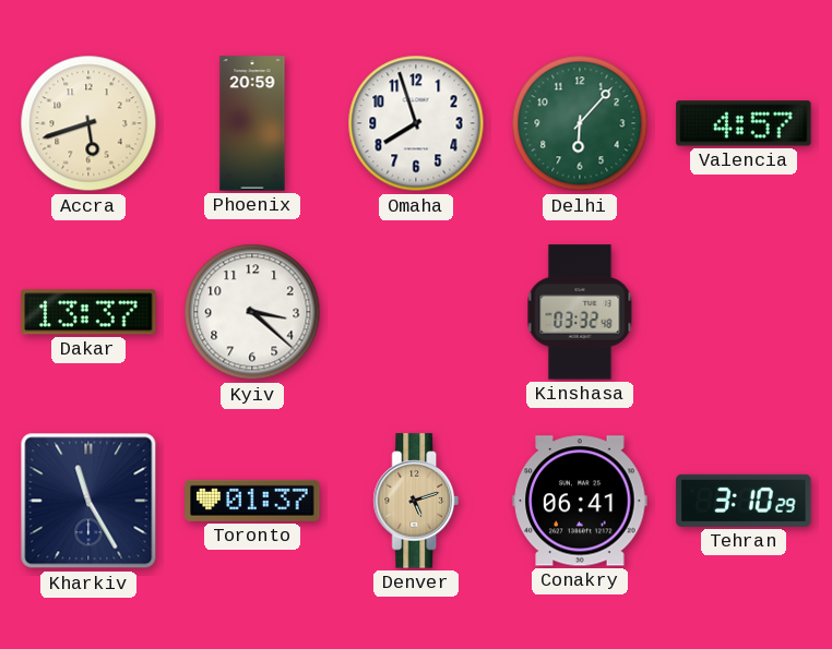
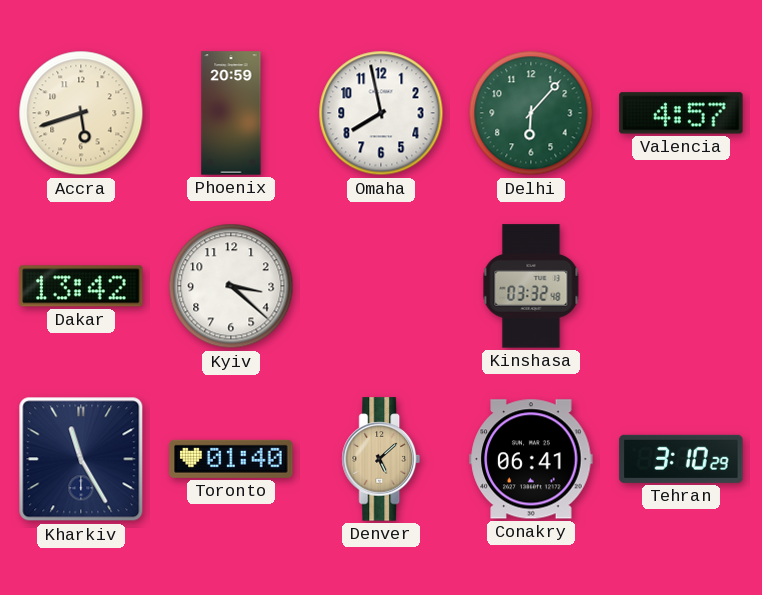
Omaha: 7:57 -> 7:58 (381, 113)
Dakar: 13:37 -> 13:42 (81, 286)
Toronto: 01:37 -> 01:40 (231, 459)
Denver: 5:12 -> 5:08 (381, 459)
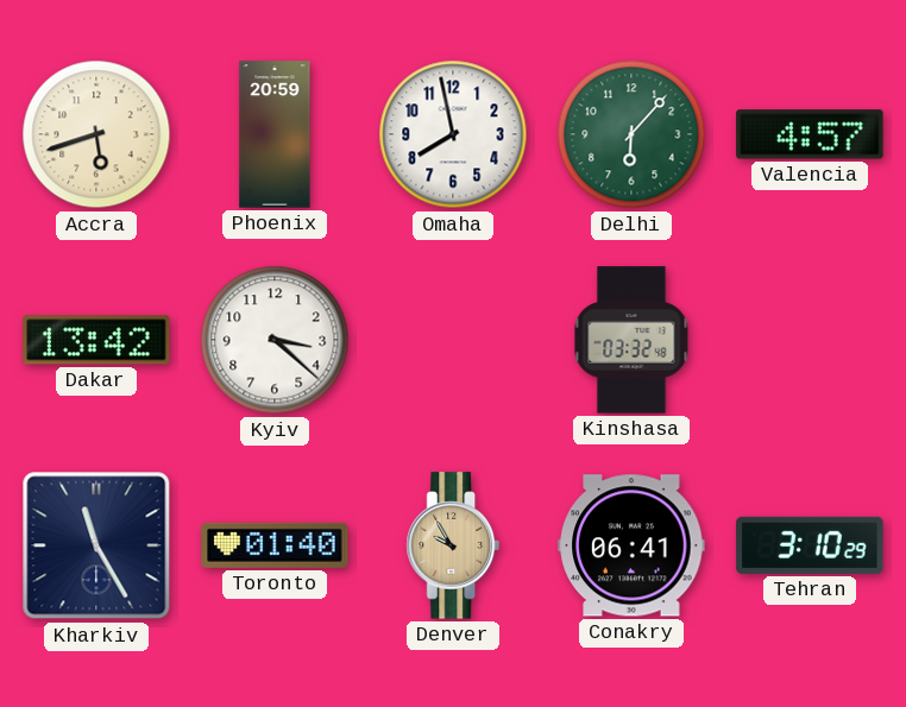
Denver: 5:08 -> 9:55 (453, 545)
